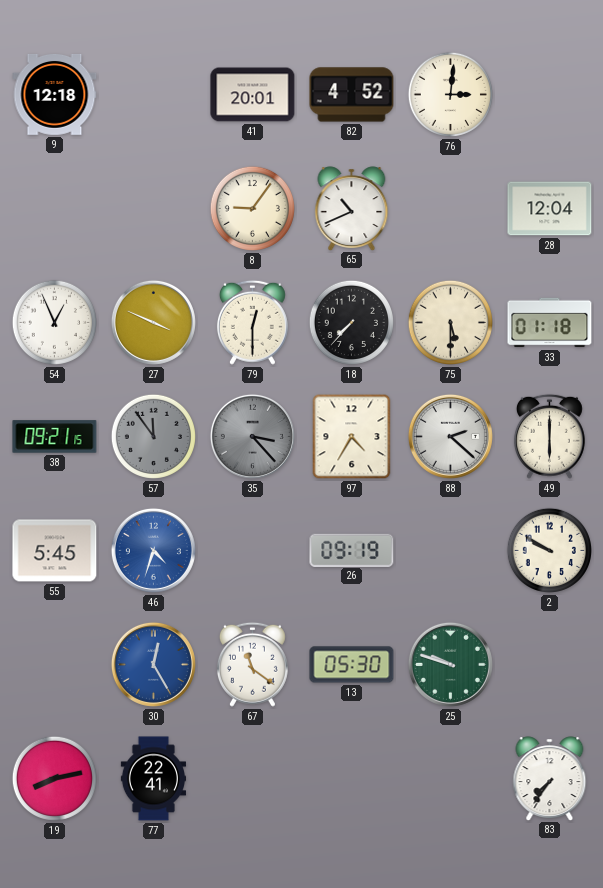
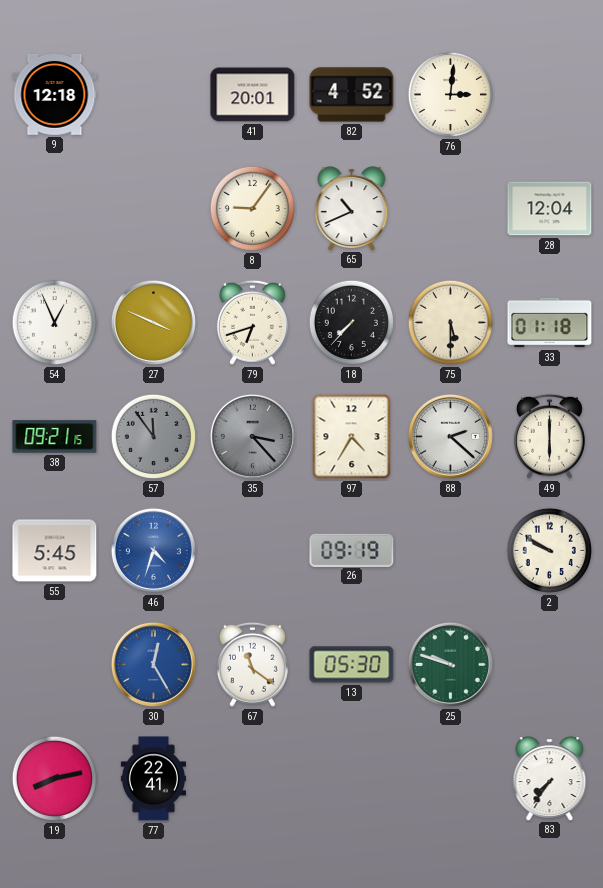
79: 12:30 -> 6:42 (252, 322)
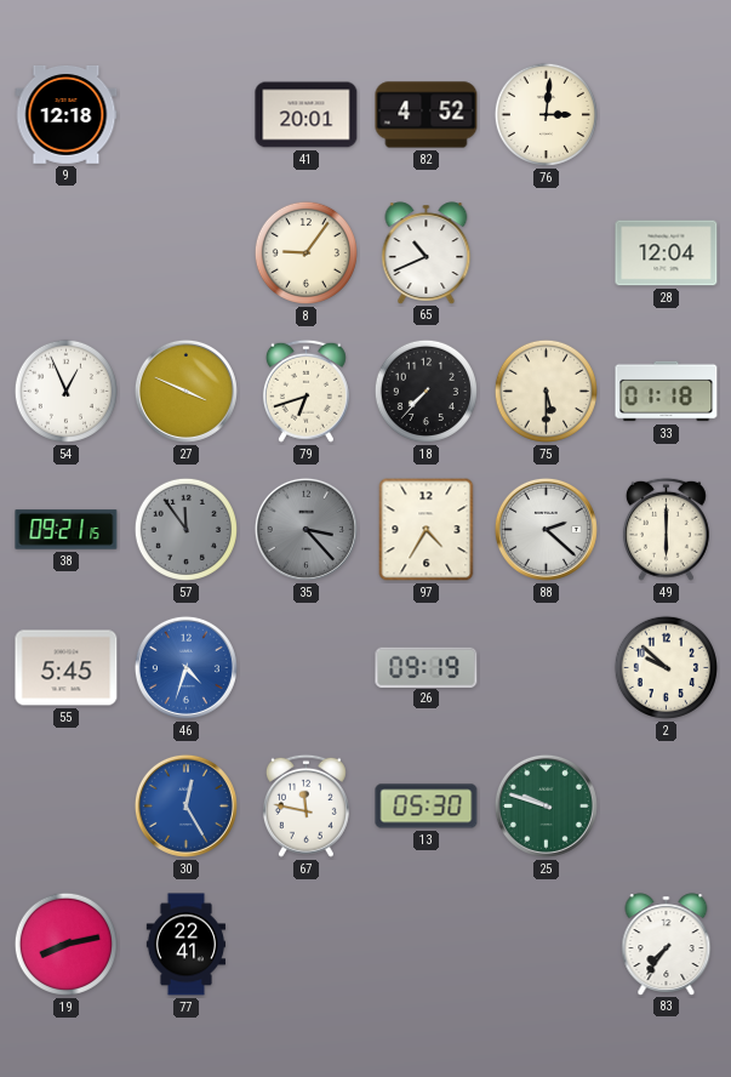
2: 9:50 -> 9:52 (666, 667)
67: 11:21 -> 11:47 (305, 805)
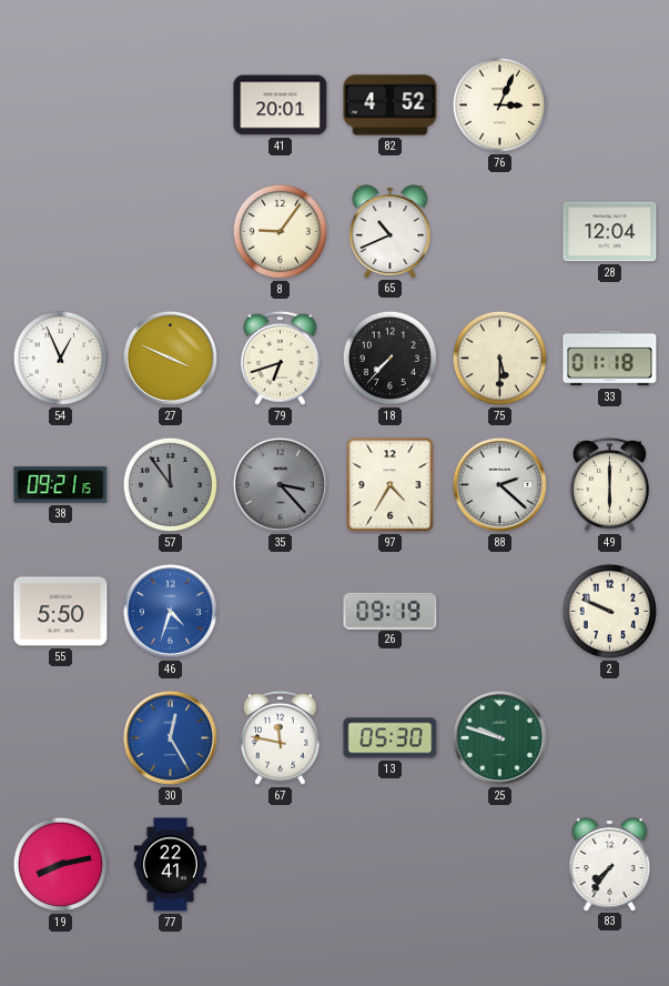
9: 12:18 -> none (67, 114)
76: 3:01 -> 3:04 (499, 104)
55: 5:45 -> 5:50 (61, 612)
2: 9:52 -> 9:49 (609, 611)
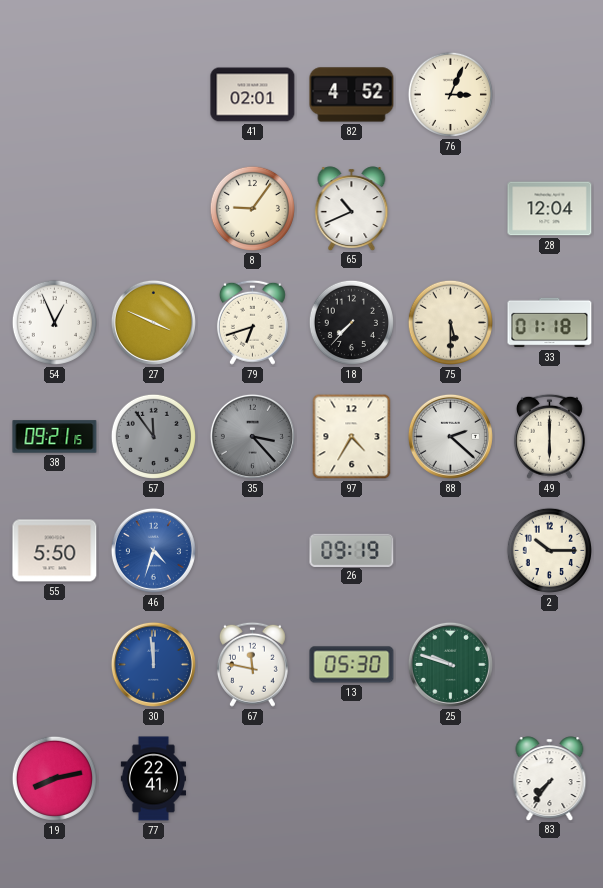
41: 20:01 -> 02:01 (253, 95)
2: 9:49 -> 10:15 (549, 550)
30: 12:25 -> 11:59 (153, 664)
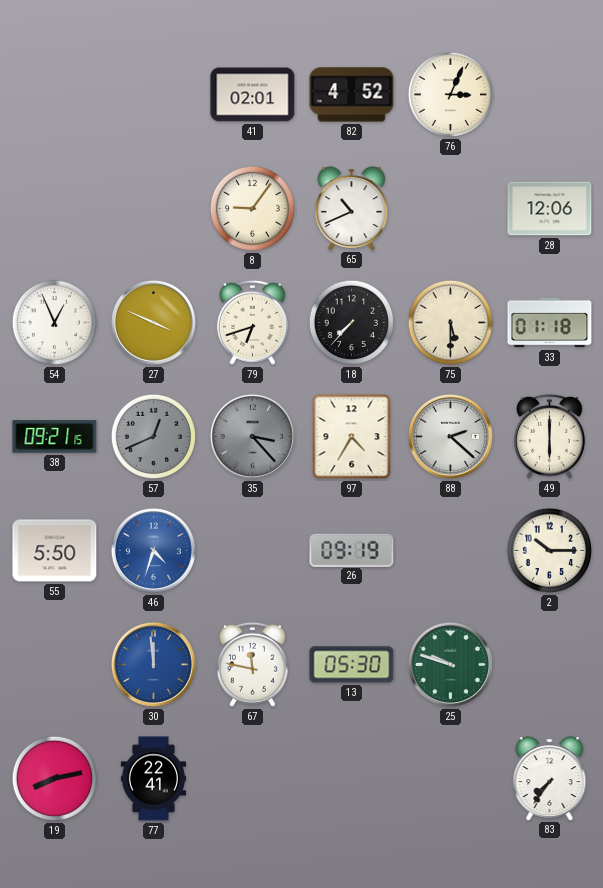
28: 12:04 -> 12:06 (550, 209)
57: 11:54 -> 12:41 (153, 436)
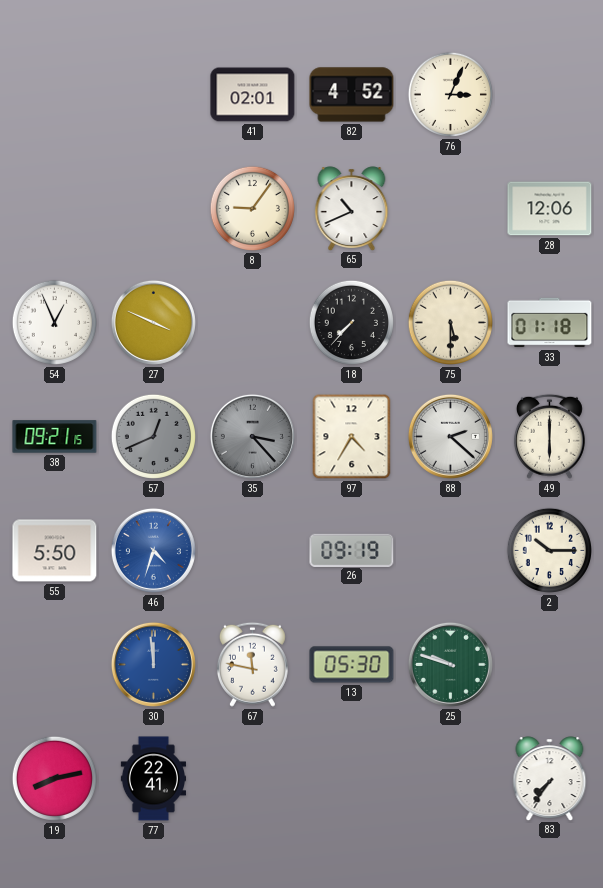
79: 6:42 -> none (252, 322)
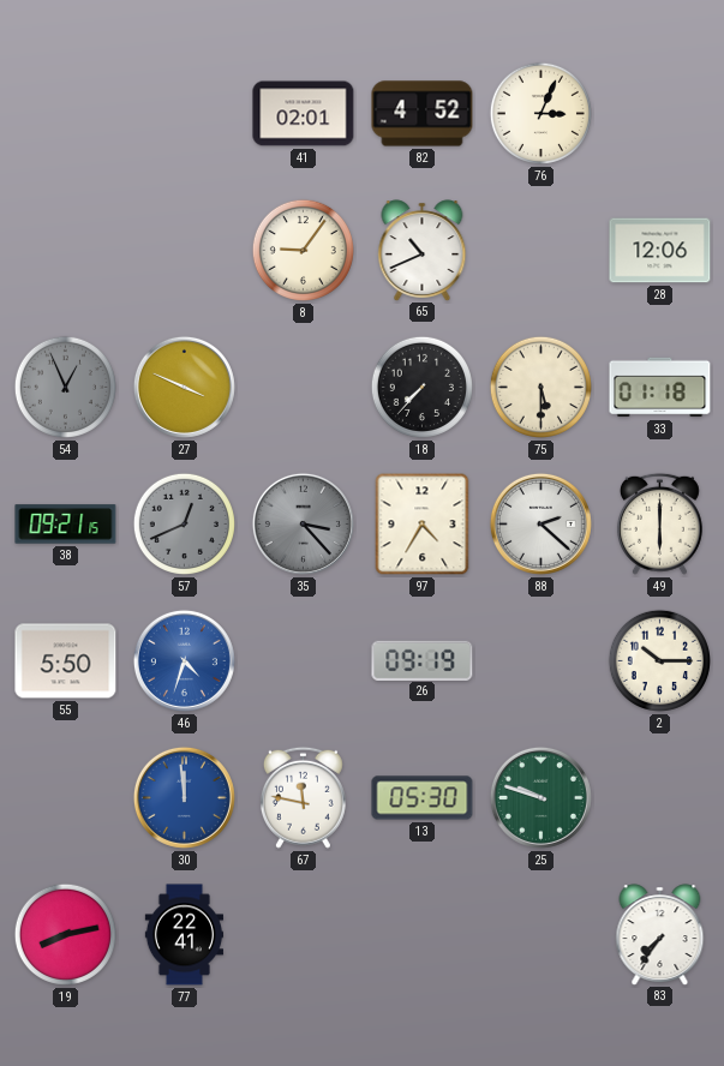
54 dial: white -> grey (65, 387)
